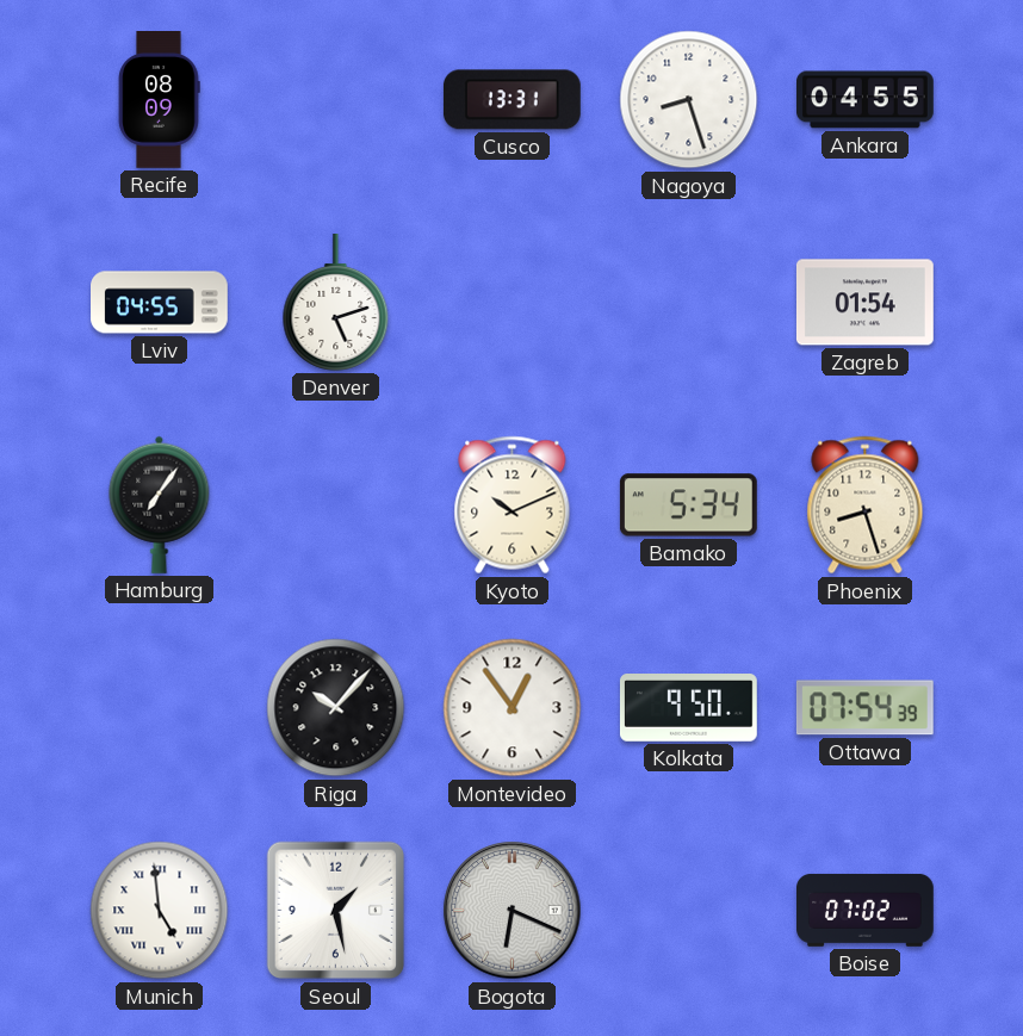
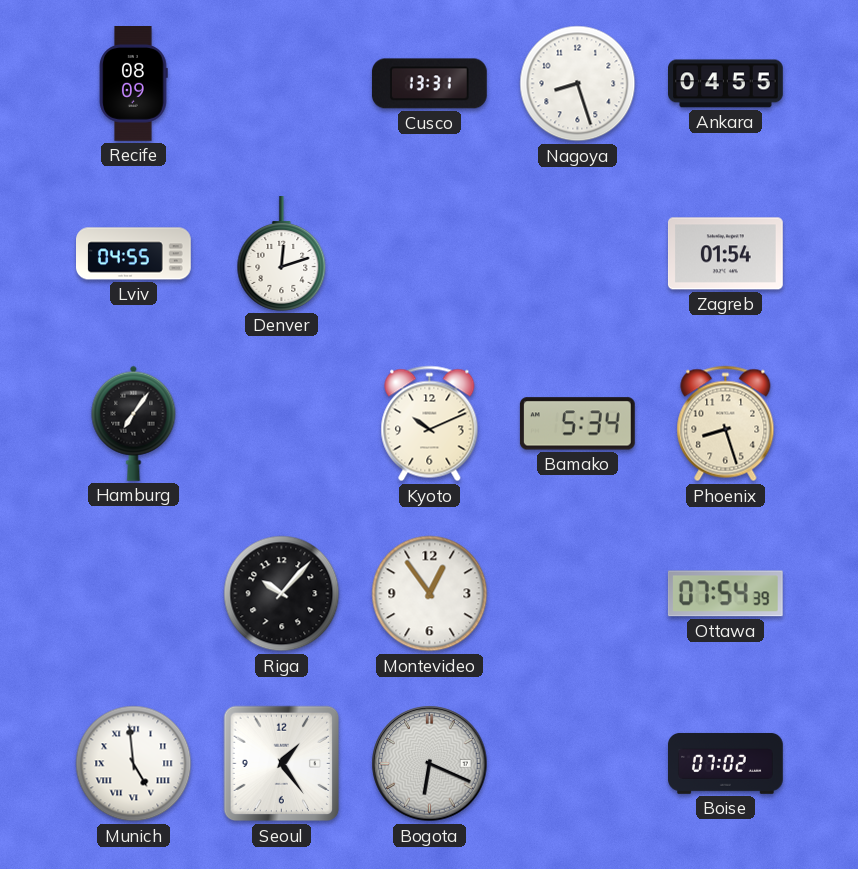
Denver: 5:12 -> 12:12 (282, 254)
Kolkata: 9:50 -> none (688, 708)
Seoul: 1:28 -> 1:24 (282, 764)
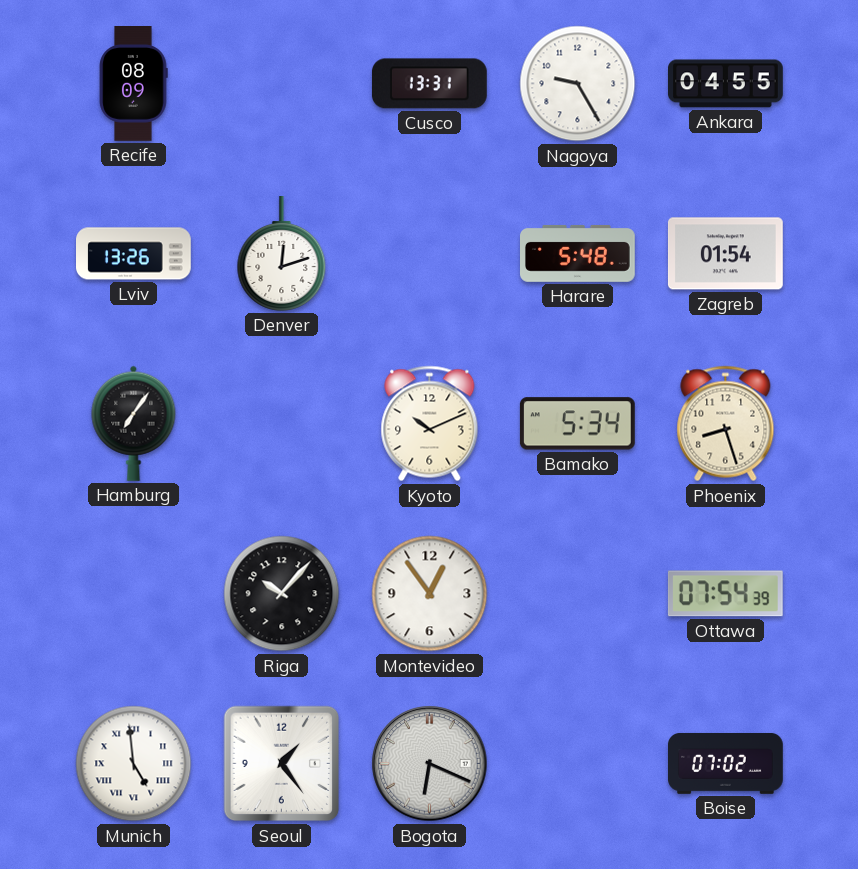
Nagoya: 8:27 -> 9:25 (578, 84)
Lviv: 04:55 -> 13:26 (134, 254)
Harare: none -> 5:48 (578, 253)
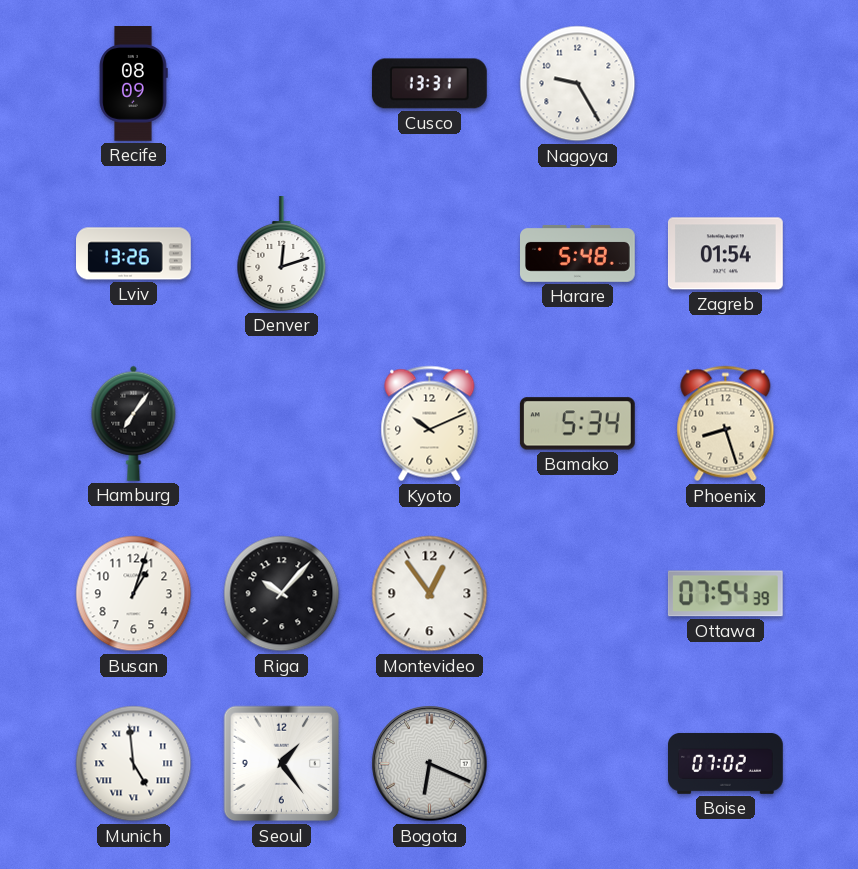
Ankara: 04:55 -> none (726, 84)
Busan: none -> 1:03 (134, 594)
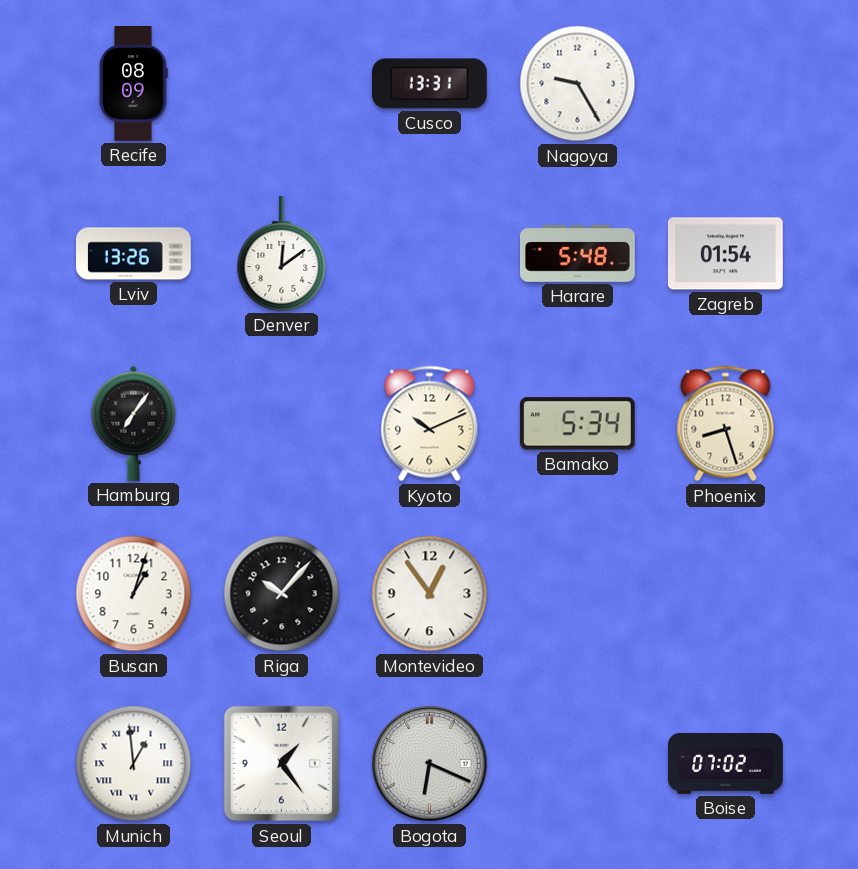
Denver: 12:12 -> 12:09 (282, 254)
Ottawa: 07:54 -> none (725, 594)
Munich: 4:59 -> 12:59 (134, 764)
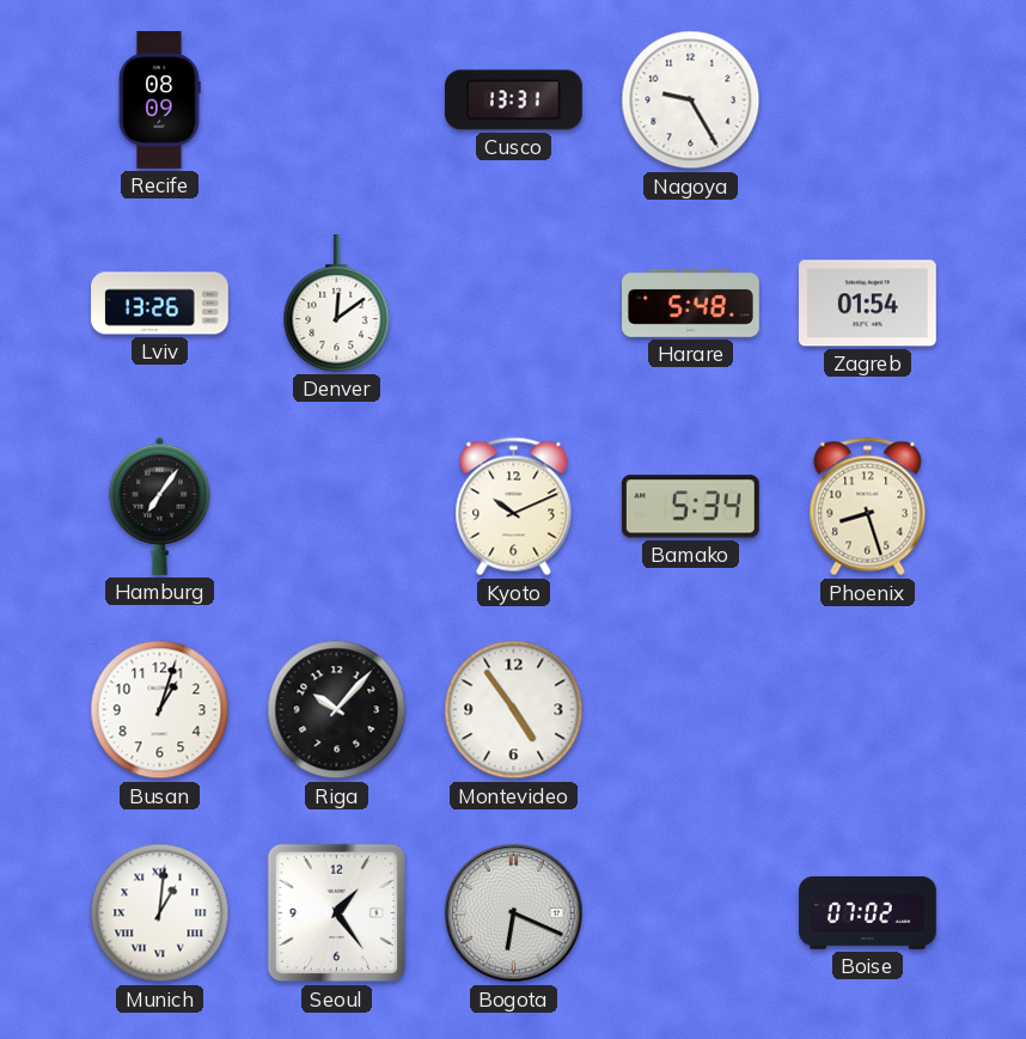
Montevideo: 12:54 -> 4:54 (514, 710)
Munich: 12:59 -> 1:01 (160, 913)
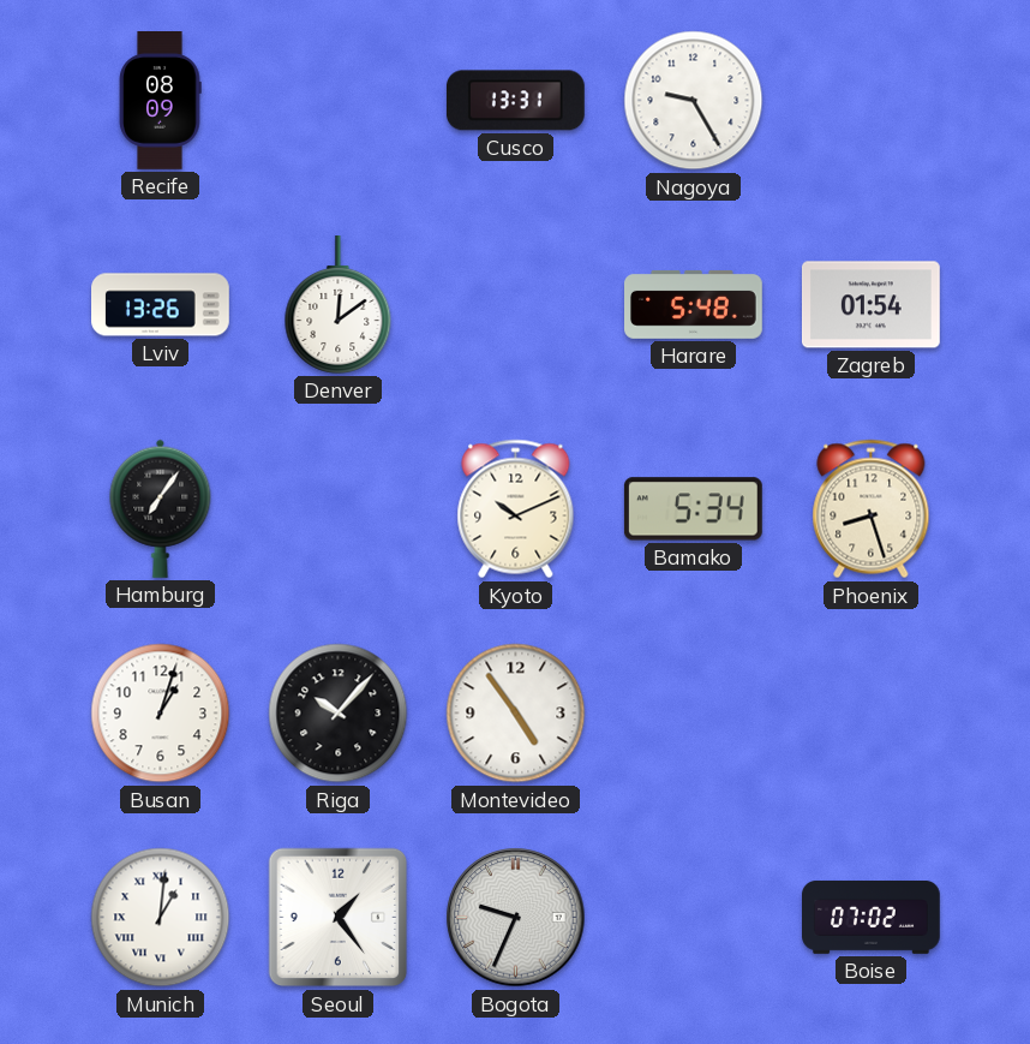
Bogota: 6:19 -> 9:34 (516, 918)
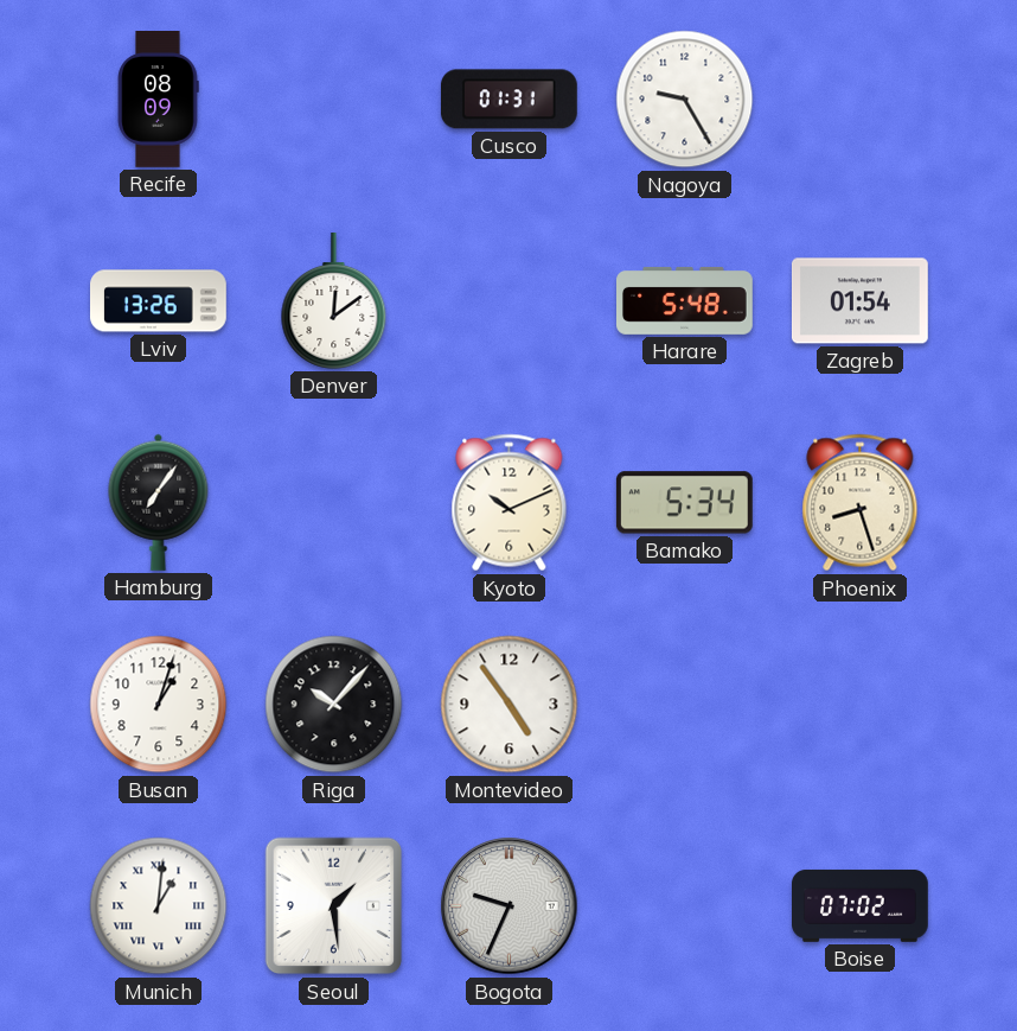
Cusco: 13:31 -> 01:31 (509, 100)
Seoul: 1:24 -> 1:29 (334, 906)
